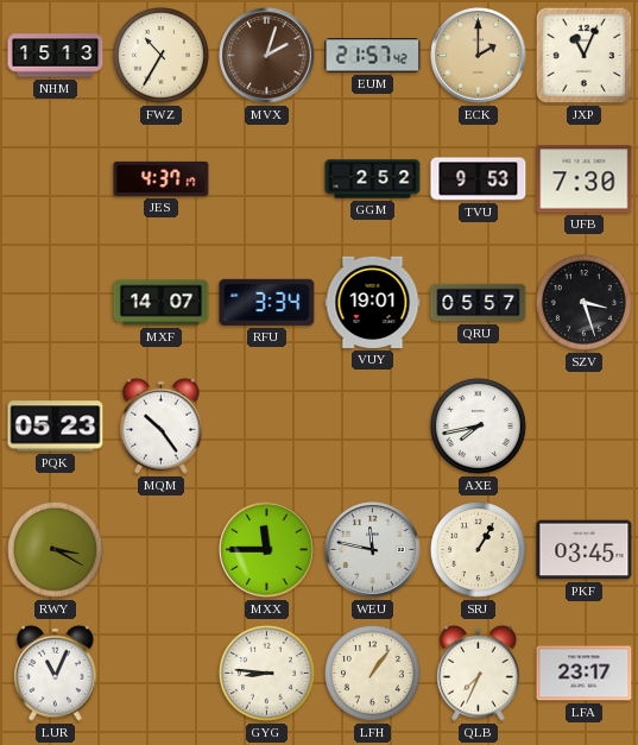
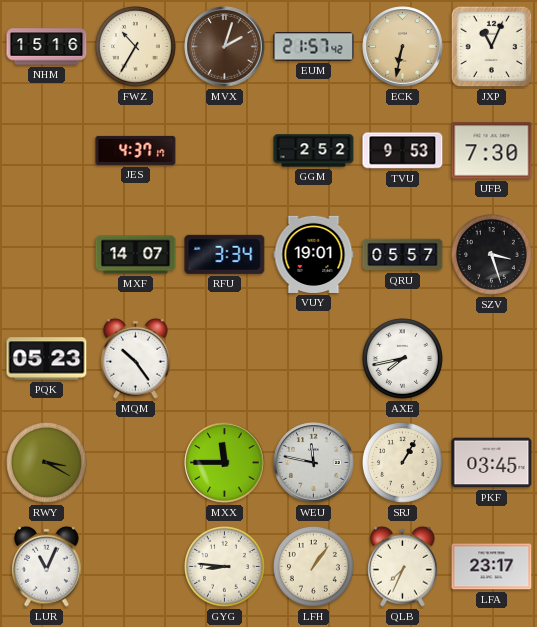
NHM: 15:13 -> 15:16 (47, 47)
ECK: 2:00 -> 6:32 (403, 47)
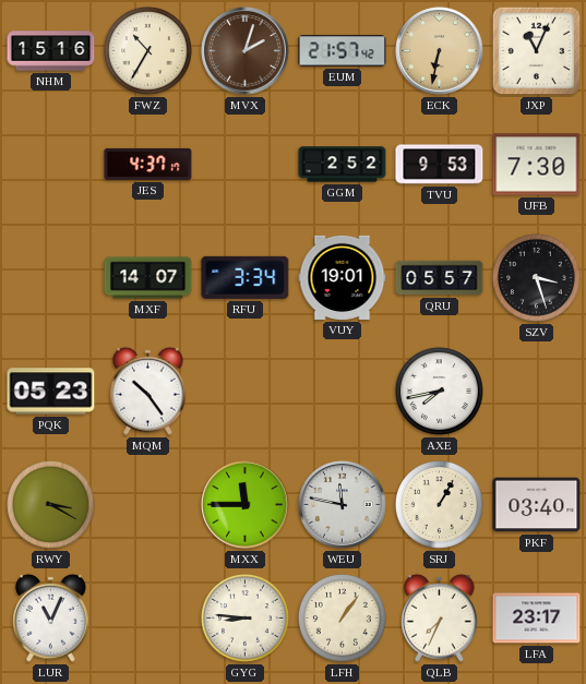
PKF: 03:45 -> 03:40 (537, 505)
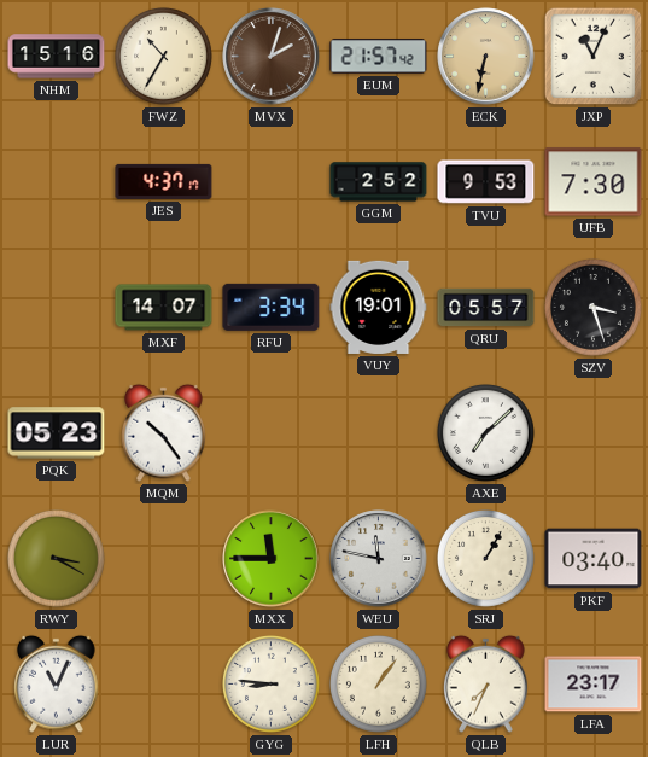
AXE: 7:43 -> 7:08 (486, 433)
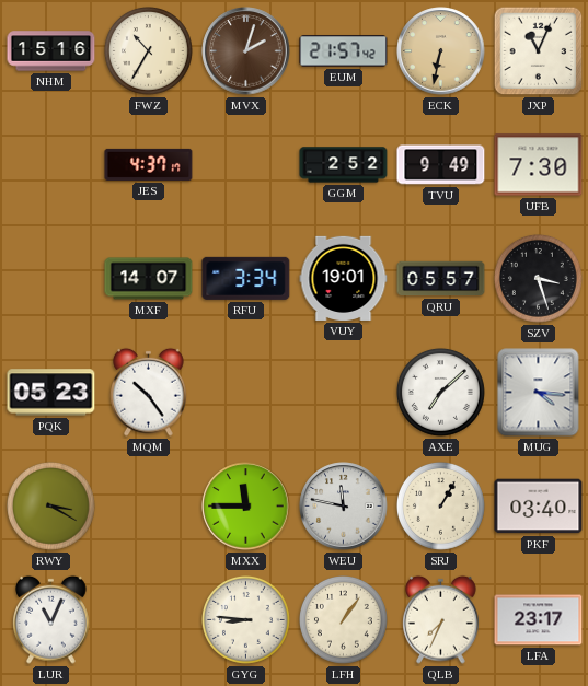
TVU: 9:53 -> 9:49 (441, 165)
MUG: none -> 4:16 (539, 393)
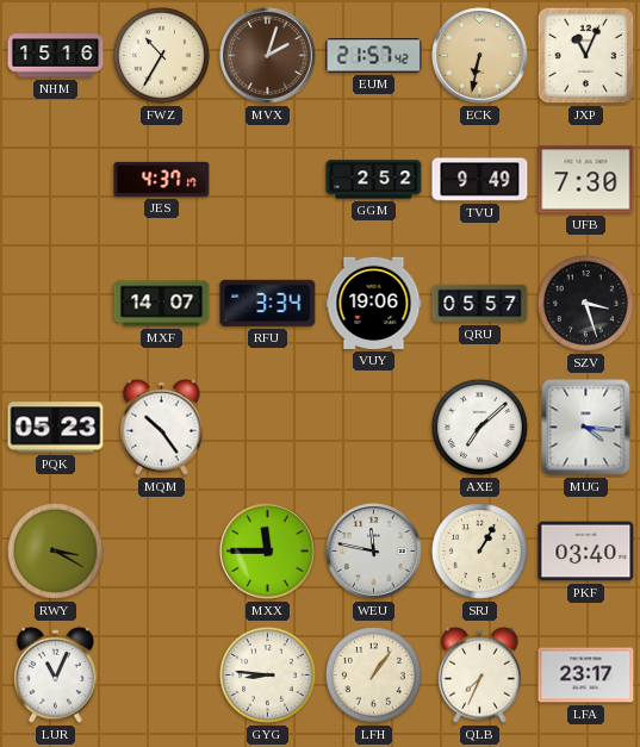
VUY: 19:01 -> 19:06 (374, 303)
